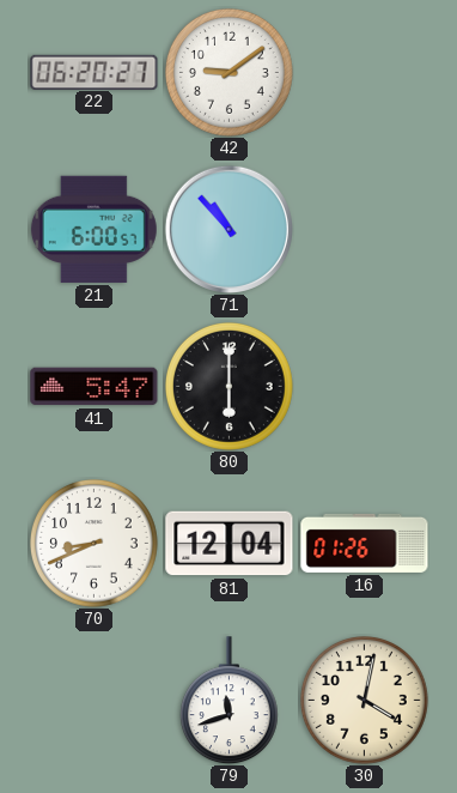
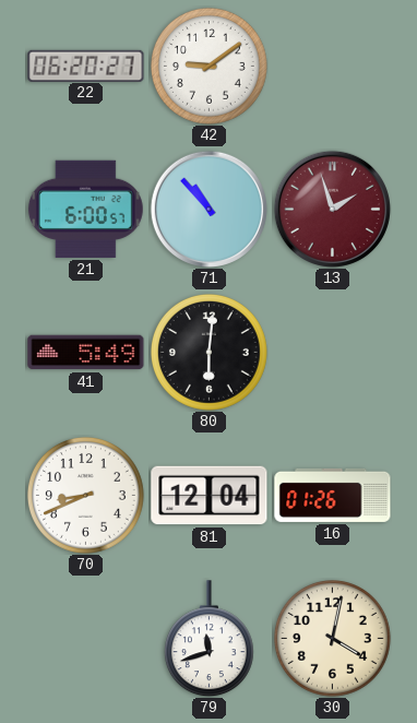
13: none -> 1:57 (332, 209)
41: 5:47 -> 5:49 (86, 353)
80: 6:00 -> 6:01 (210, 353)
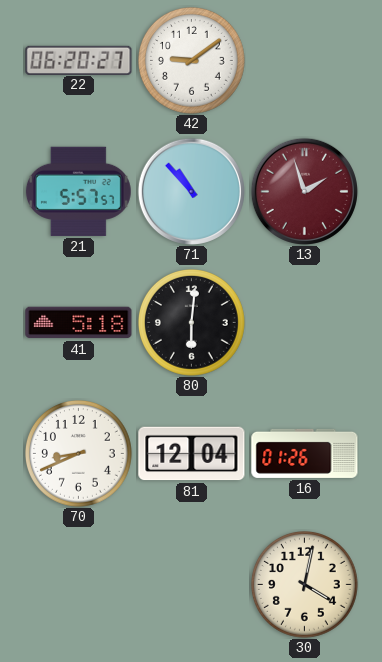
21: 6:00 -> 5:57 (78, 191)
41: 5:49 -> 5:18 (79, 323)
79: 11:42 -> none (208, 639)
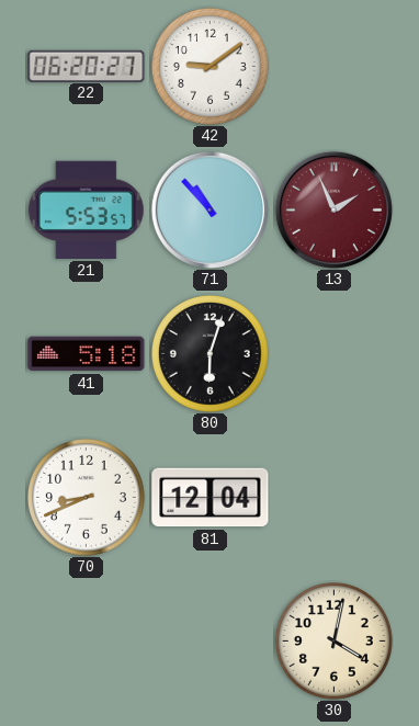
21: 5:57 -> 5:53 (86, 209)
13: 1:57 -> 1:56 (333, 209)
80: 6:01 -> 6:03 (211, 354)
16: 01:26 -> none (305, 453)
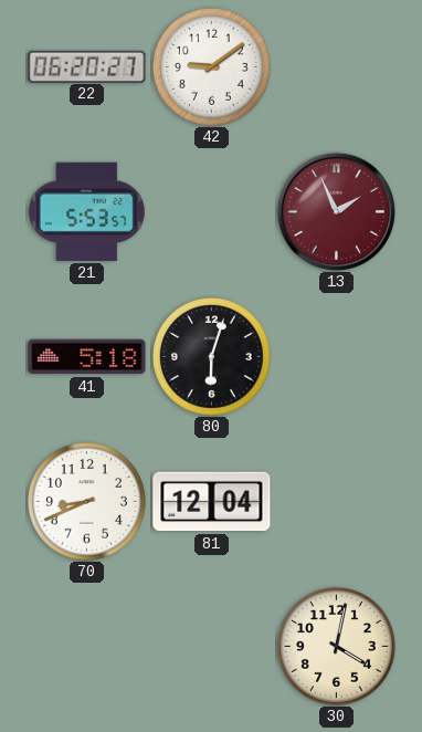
71: 10:53 -> none (209, 209)
